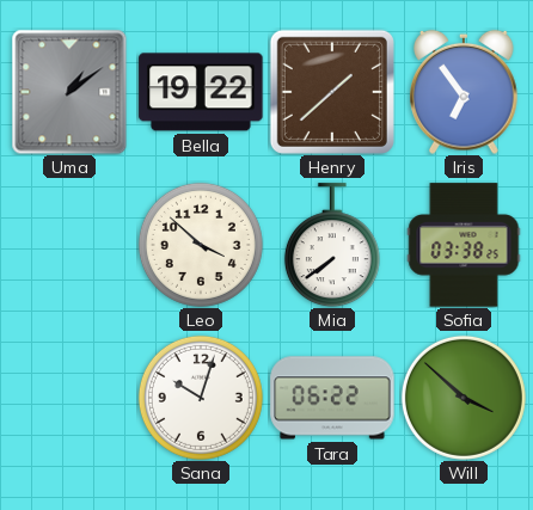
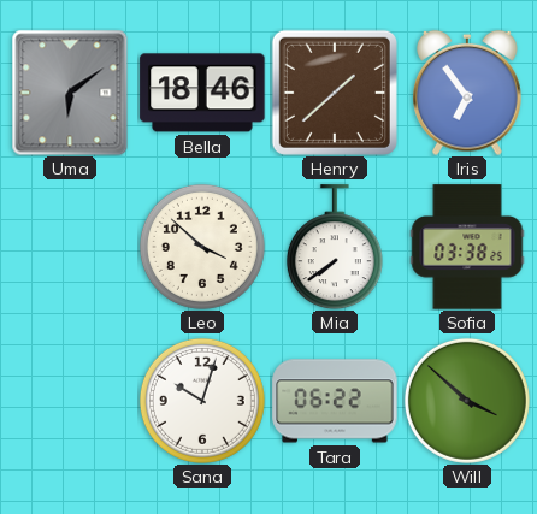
Uma: 1:09 -> 6:09 (70, 93)
Bella: 19:22 -> 18:46 (202, 93)
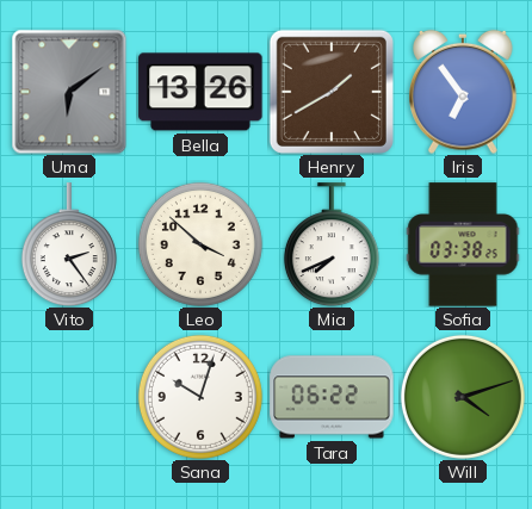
Bella: 18:46 -> 13:26 (200, 92)
Henry: 1:38 -> 1:40 (332, 92)
Vito: none -> 2:24 (69, 244)
Mia: 7:39 -> 7:41 (332, 244)
Will: 3:52 -> 4:12 (463, 397)
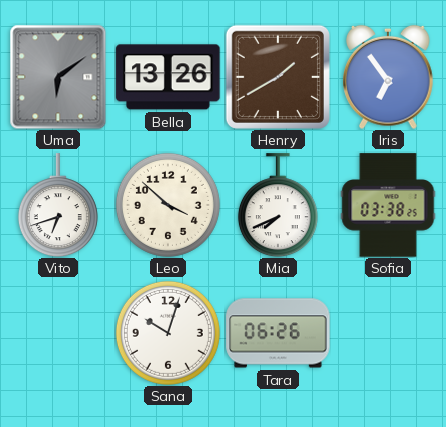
Vito: 2:24 -> 6:42 (58, 205)
Tara: 06:22 -> 06:26 (278, 333)
Will: 4:12 -> none (463, 397)
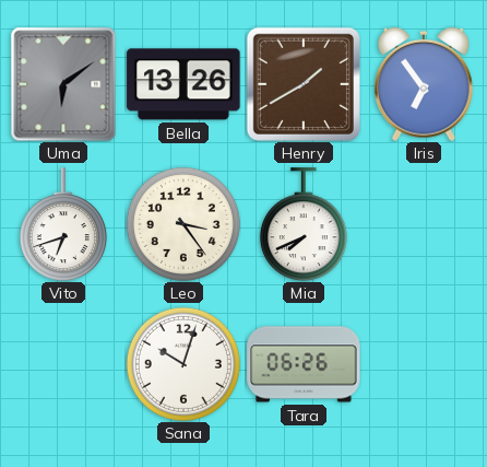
Leo: 3:52 -> 3:24 (183, 224)
Sofia: 03:38 -> none (388, 205)
